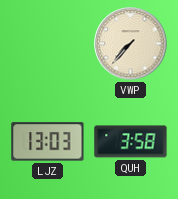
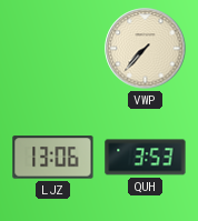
LJZ: 13:03 -> 13:06 (53, 158)
QUH: 3:58 -> 3:53 (146, 158)
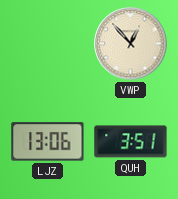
VWP: 7:37 -> 12:53 (131, 44)
QUH: 3:53 -> 3:51 (131, 142)
